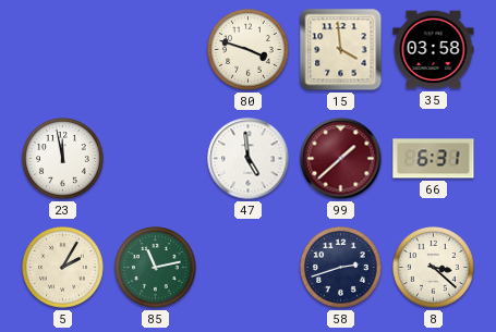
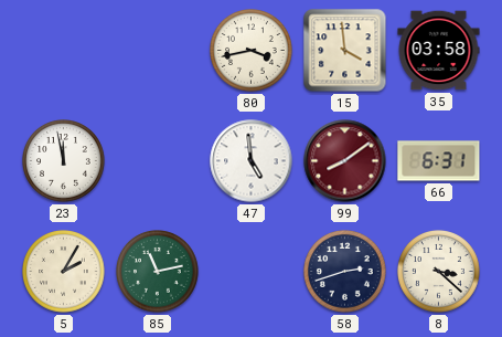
80: 3:48 -> 3:43 (252, 51)
99: 1:38 -> 8:09 (345, 161)
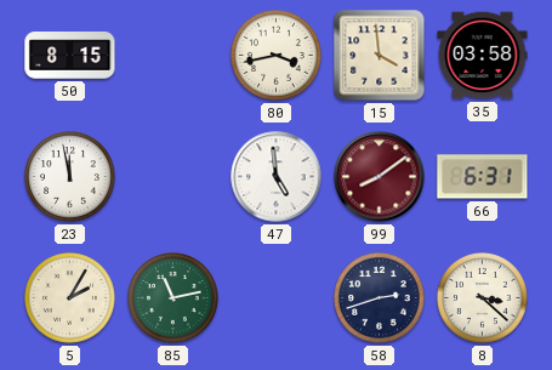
50: none -> 8:15 (70, 56)
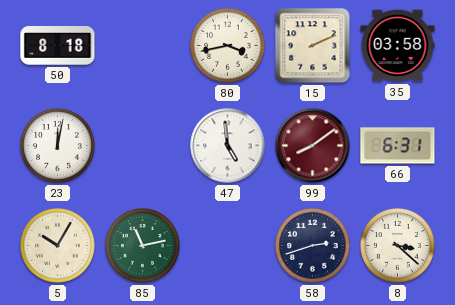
50: 8:15 -> 8:18 (58, 46)
15: 3:59 -> 2:11 (313, 46)
23: 11:58 -> 12:02 (58, 146)
5: 2:05 -> 10:05 (58, 246)
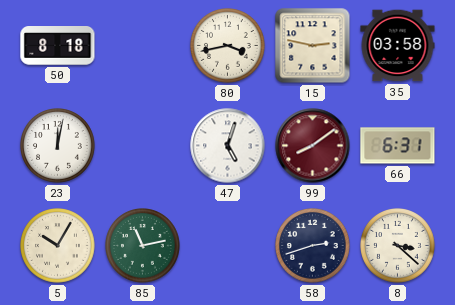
15: 2:11 -> 2:47 (313, 46)
47: 4:59 -> 5:03 (228, 146)
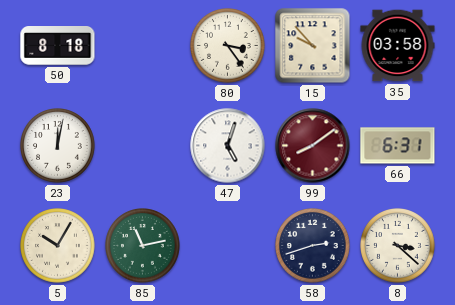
80: 3:43 -> 3:24 (228, 46)
15: 2:47 -> 9:53 (313, 46)
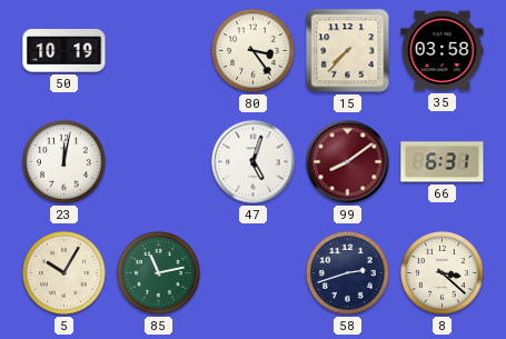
50: 8:18 -> 10:19 (65, 51)
15: 9:53 -> 7:37 (348, 51)
